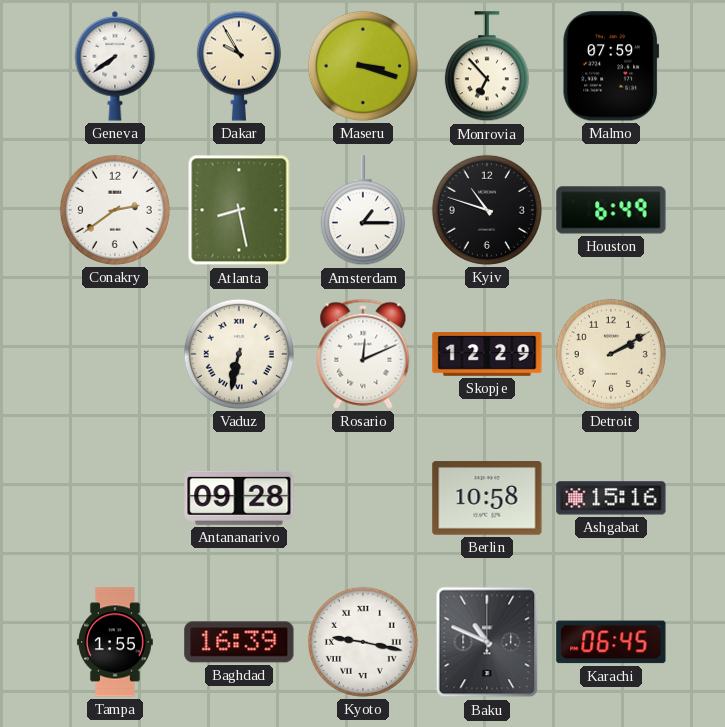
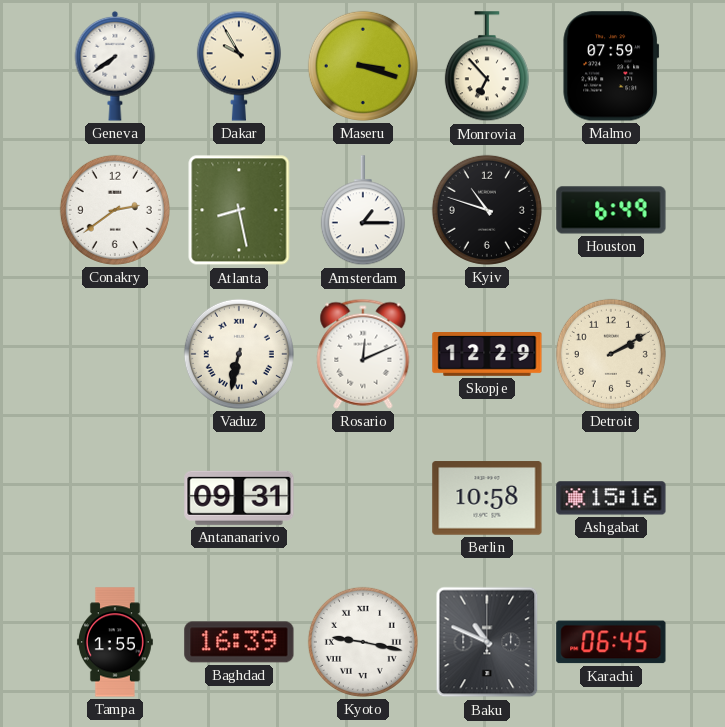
Antananarivo: 09:28 -> 09:31 (239, 498)
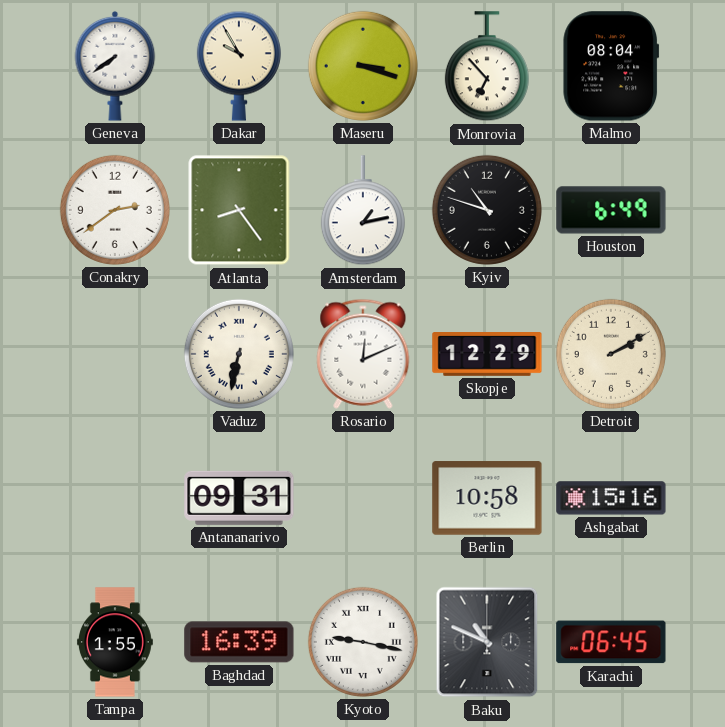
Malmo: 07:59 -> 08:04 (611, 66)
Atlanta: 8:28 -> 8:24 (239, 210)
Amsterdam: 1:15 -> 1:13 (363, 211)
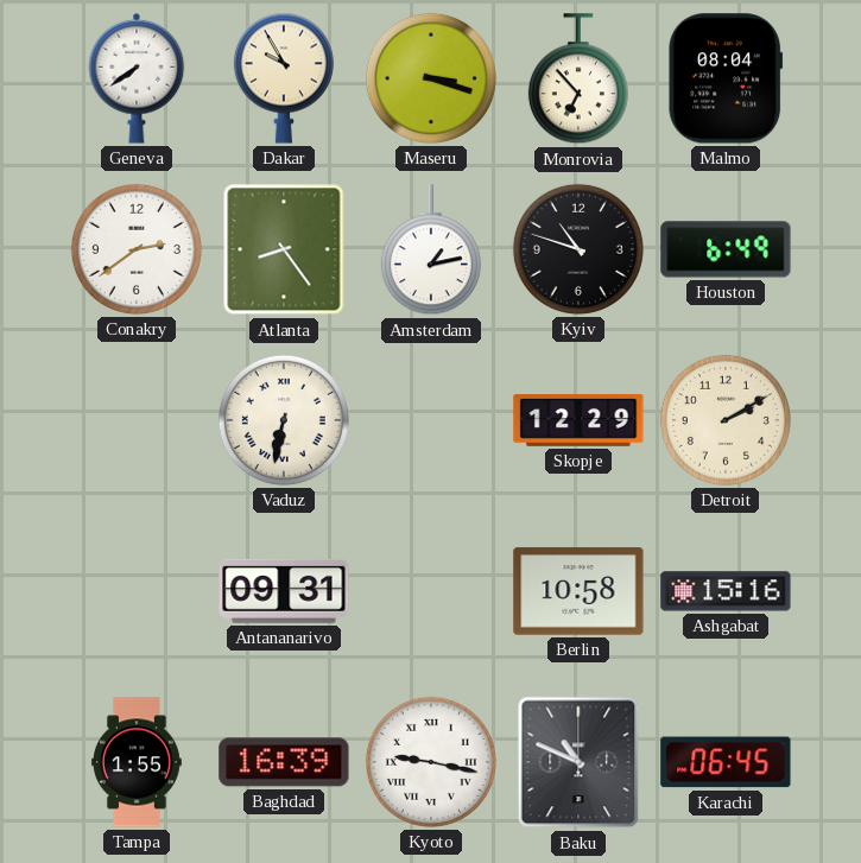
Rosario: 12:11 -> none (363, 354)
